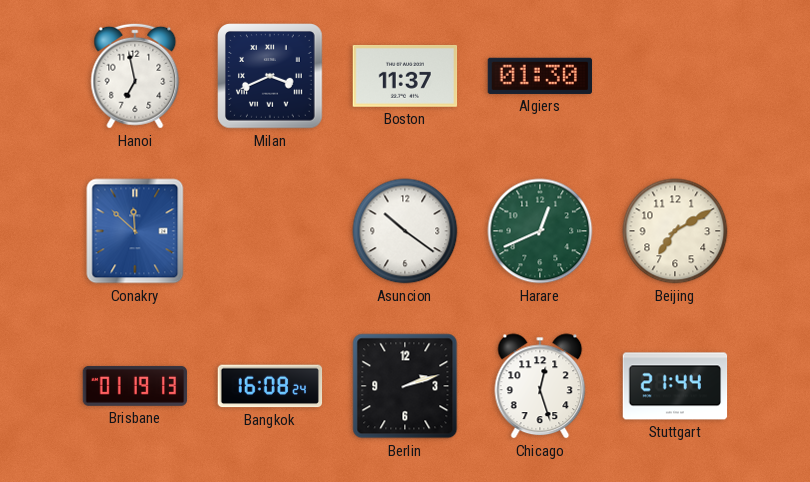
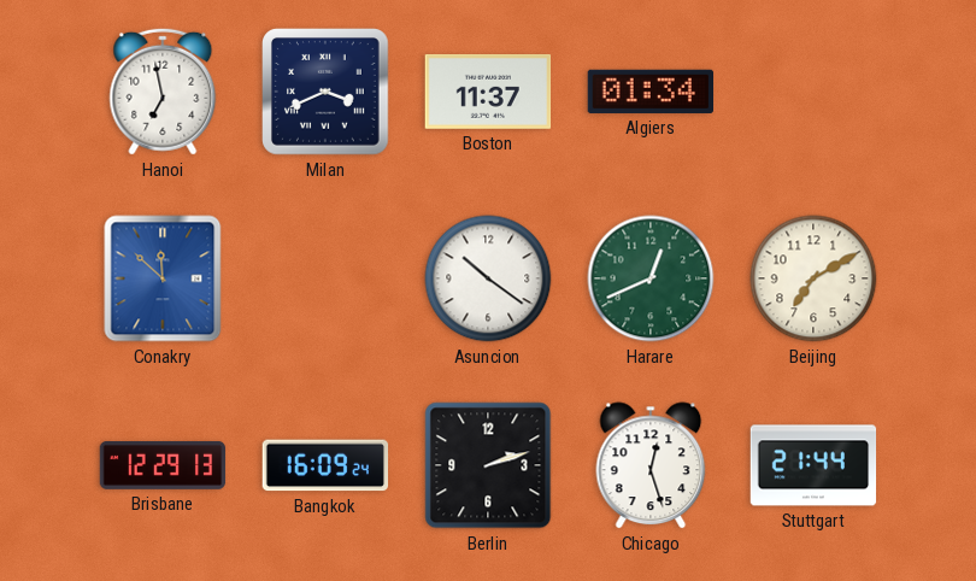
Algiers: 01:30 -> 01:34 (649, 92)
Brisbane: 01:19 -> 12:29 (163, 465)
Bangkok: 16:08 -> 16:09 (325, 465)
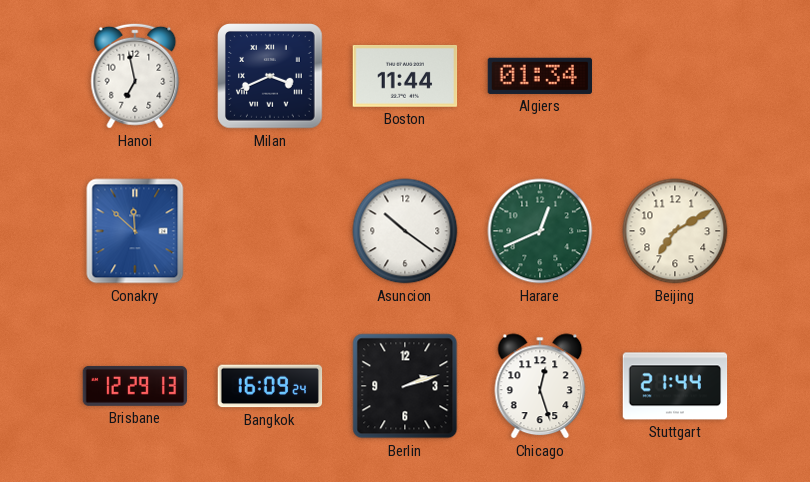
Boston: 11:37 -> 11:44 (405, 76)
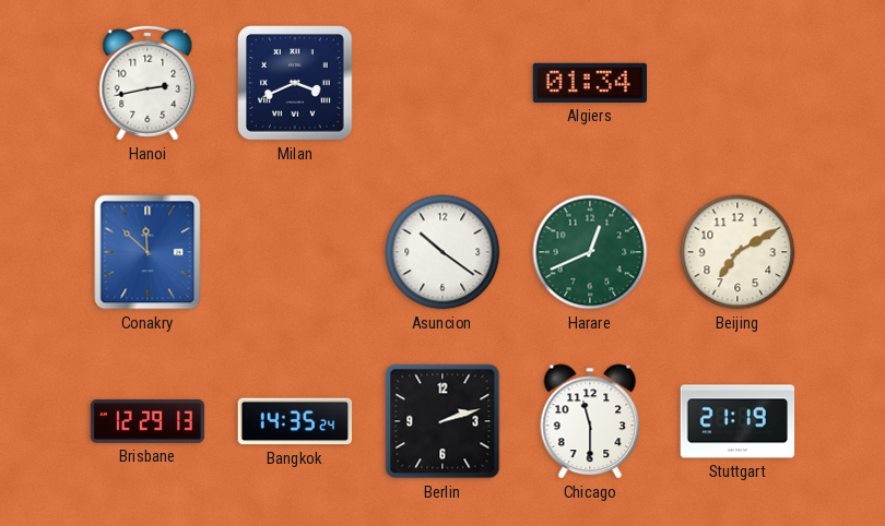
Hanoi: 6:58 -> 2:43 (147, 83)
Boston: 11:44 -> none (405, 76)
Bangkok: 16:09 -> 14:35 (295, 421)
Chicago: 12:27 -> 11:30 (590, 421)
Stuttgart: 21:44 -> 21:19 (737, 421)
